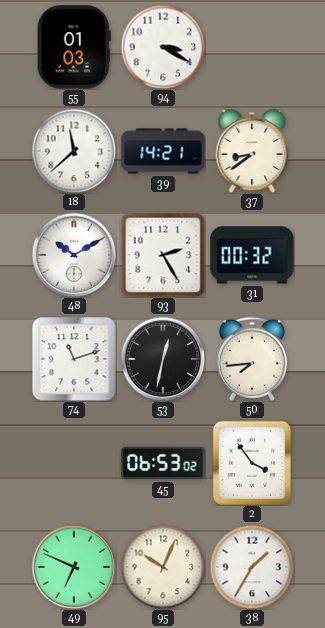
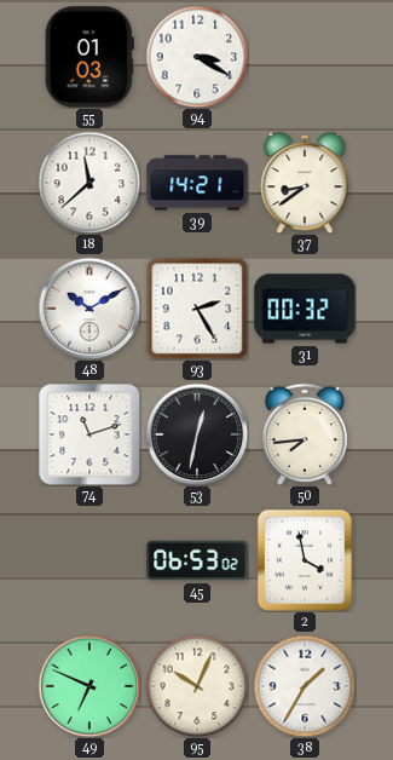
2: 3:54 -> 3:58 (305, 560)
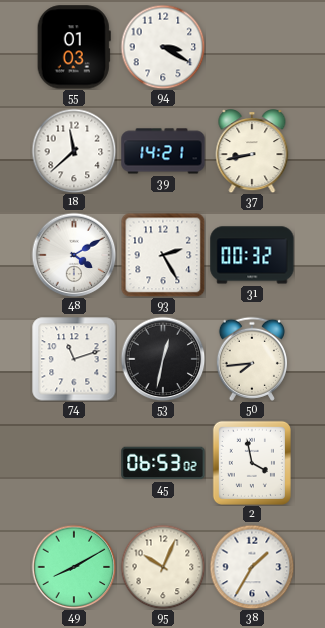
37: 8:39 -> 8:43 (252, 151)
48: 10:10 -> 4:10 (74, 255)
49: 6:49 -> 8:10 (74, 567)
